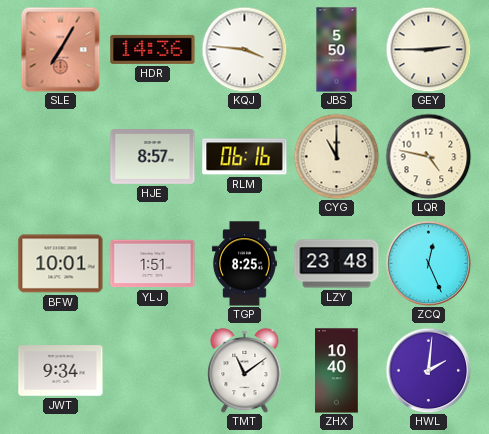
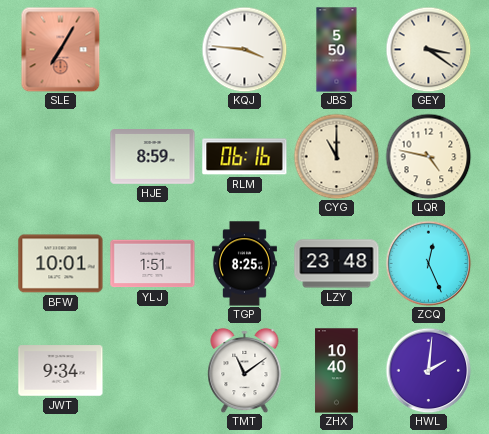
HDR: 14:36 -> none (153, 49)
GEY: 2:45 -> 3:21 (428, 49)
HJE: 8:57 -> 8:59 (153, 157)
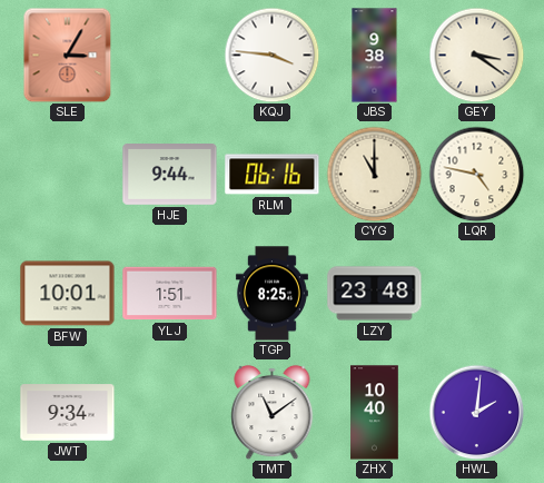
SLE: 7:05 -> 3:05 (68, 55)
JBS: 5:50 -> 9:38 (375, 56)
HJE: 8:59 -> 9:44 (170, 175)
ZCQ: 12:26 -> none (428, 263)
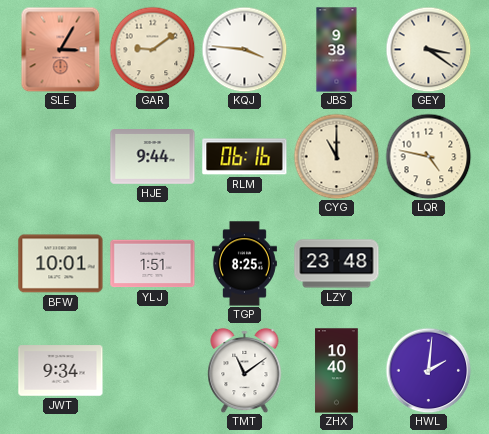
GAR: none -> 9:09 (152, 49)
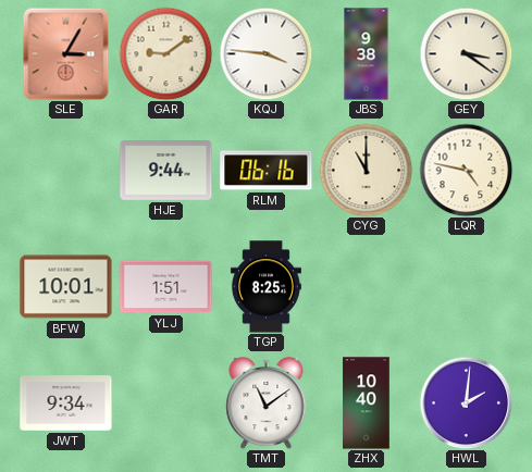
LZY: 23:48 -> none (337, 264)
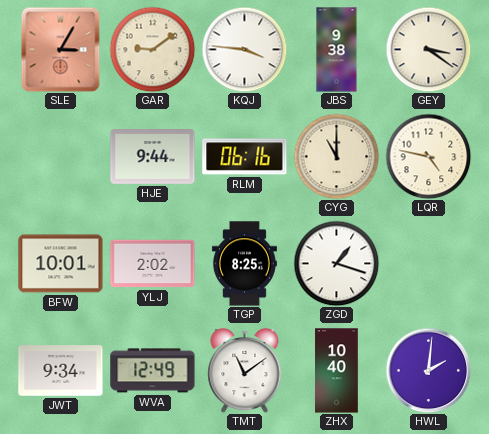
YLJ: 1:51 -> 2:02 (153, 264)
ZGD: none -> 1:18 (336, 263)
WVA: none -> 12:49 (153, 371)
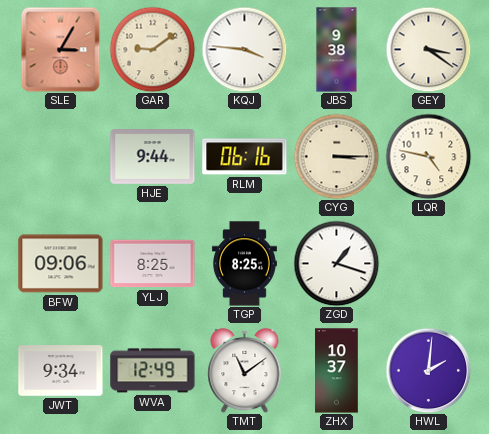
CYG: 11:00 -> 3:15 (336, 156)
BFW: 10:01 -> 09:06 (61, 264)
YLJ: 2:02 -> 8:25 (153, 264)
ZHX: 10:40 -> 10:37 (337, 371)
